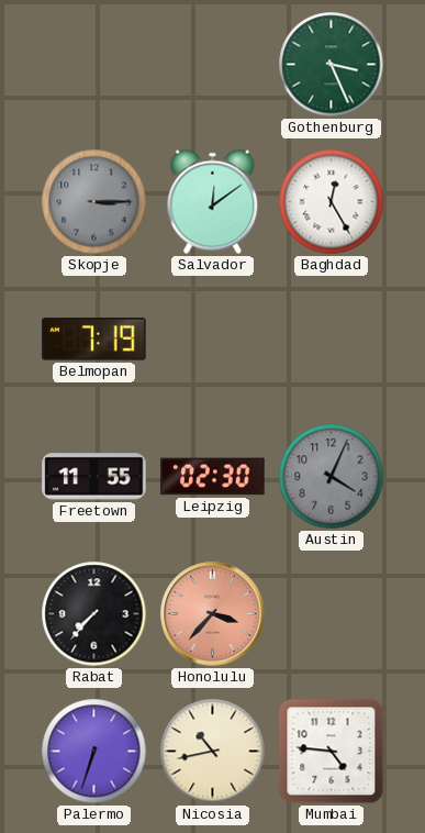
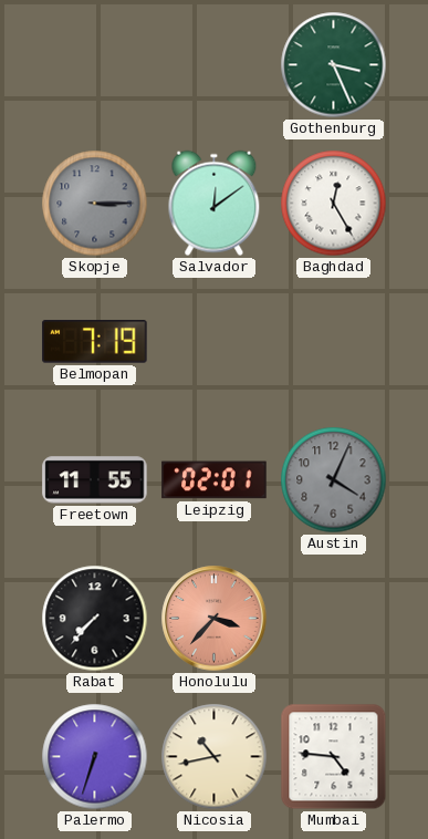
Leipzig: 02:30 -> 02:01 (215, 480)
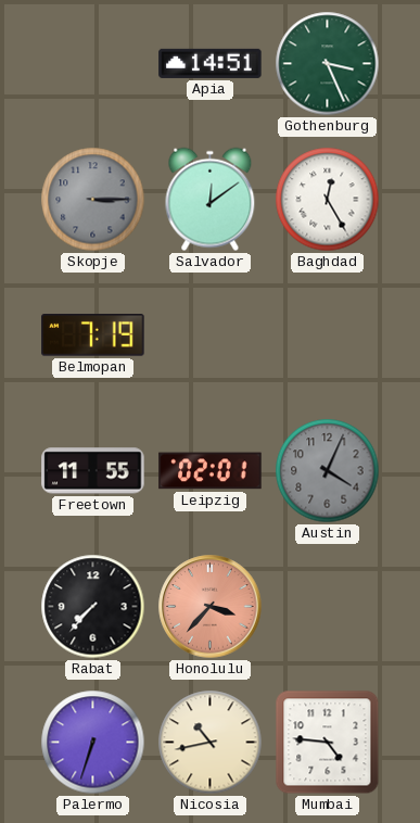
Apia: none -> 14:51 (211, 63)
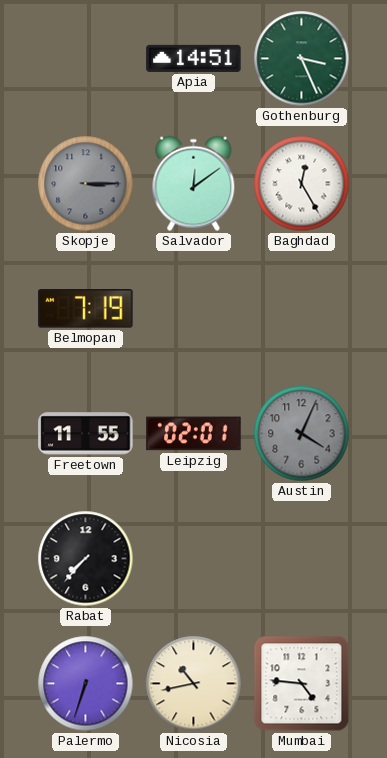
Honolulu: 3:37 -> none (211, 607)
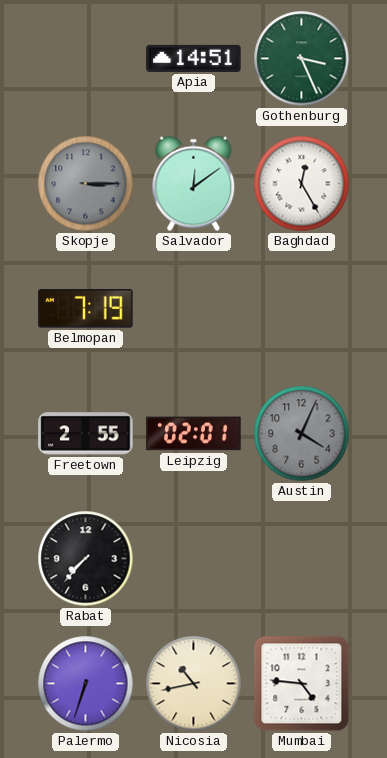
Freetown: 11:55 -> 2:55 (86, 434)
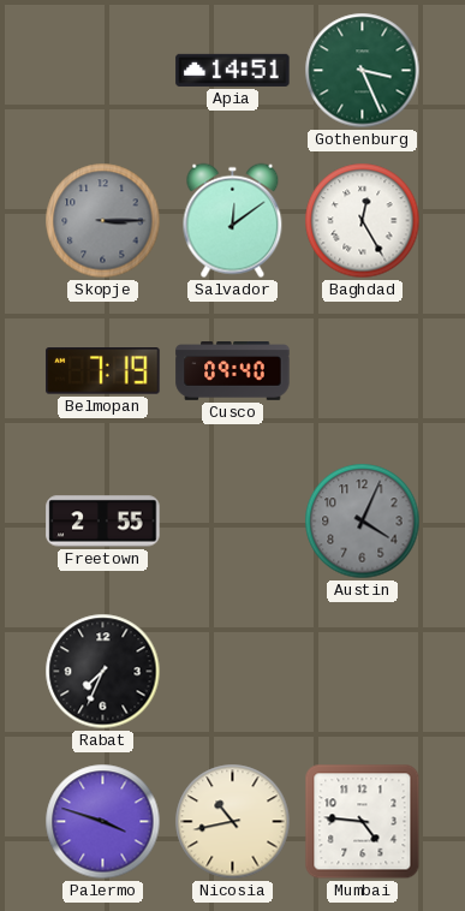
Cusco: none -> 09:40 (233, 371)
Leipzig: 02:01 -> none (194, 434)
Rabat: 7:37 -> 7:34 (103, 672)
Palermo: 6:33 -> 3:48 (103, 822)
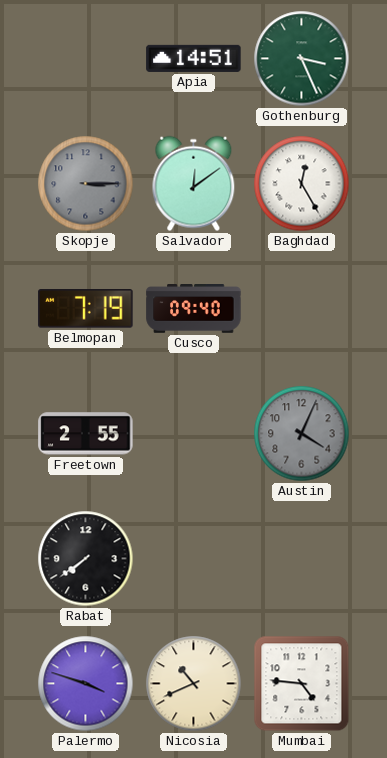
Rabat: 7:34 -> 7:39 (86, 559)
Nicosia: 10:43 -> 10:41 (194, 684)
